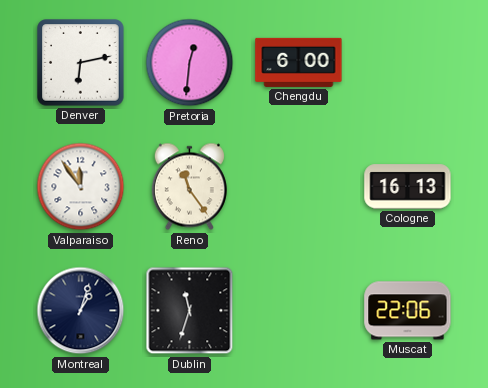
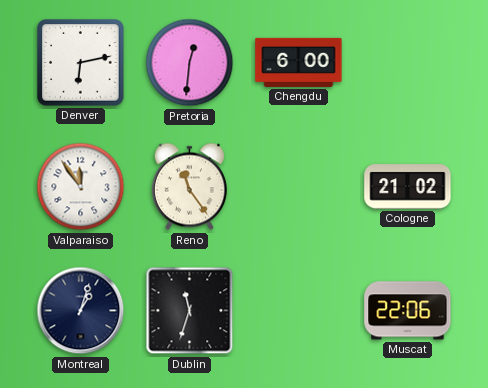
Cologne: 16:13 -> 21:02 (408, 187)
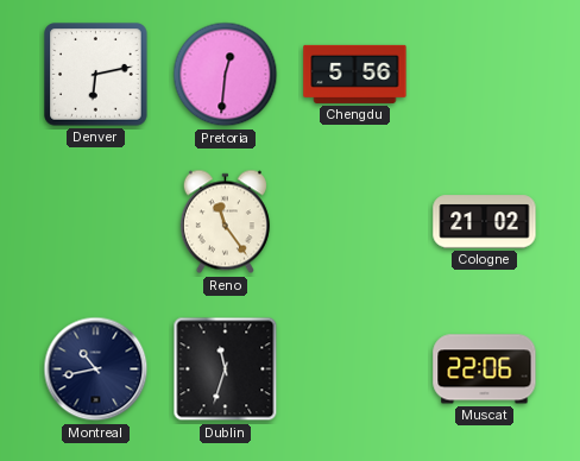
Chengdu: 6:00 -> 5:56 (355, 74)
Valparaiso: 11:54 -> none (81, 187)
Montreal: 1:03 -> 10:43 (96, 370)
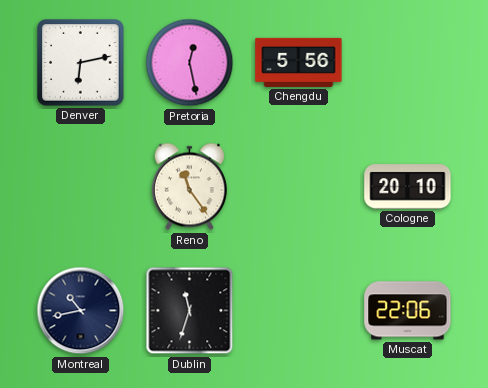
Pretoria: 12:31 -> 12:28 (190, 63)
Cologne: 21:02 -> 20:10 (408, 187)
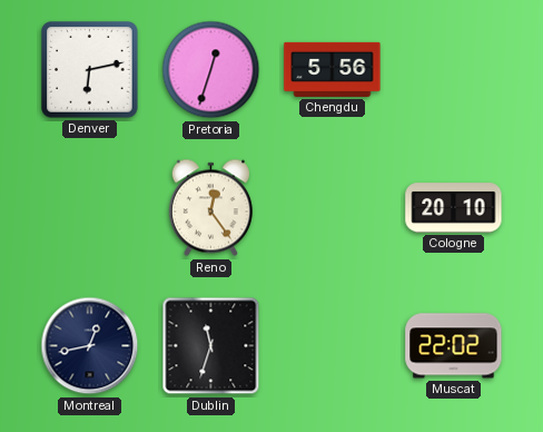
Pretoria: 12:28 -> 12:33 (211, 70)
Reno: 11:24 -> 12:24 (210, 208)
Montreal: 10:43 -> 12:43 (90, 346)
Muscat: 22:06 -> 22:02 (454, 346)
